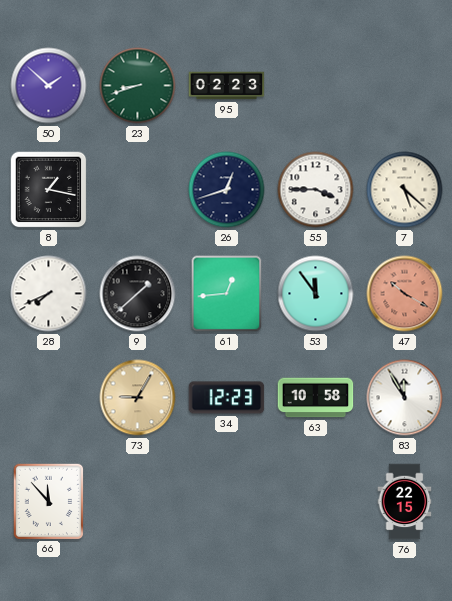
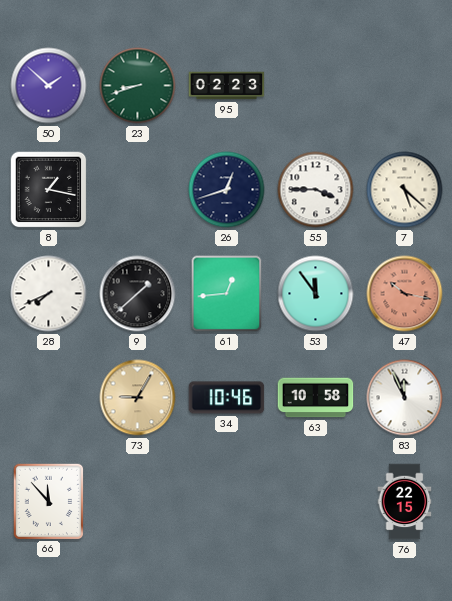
47: 10:20 -> 10:17 (405, 294)
34: 12:23 -> 10:46 (227, 398)
83: 11:55 -> 11:56 (405, 398)
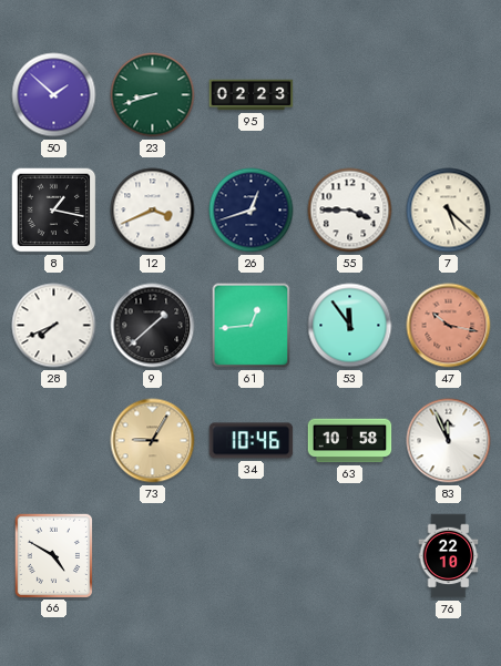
12: none -> 3:41 (153, 211)
66: 11:53 -> 4:50 (53, 555)
76: 22:15 -> 22:10 (449, 556)
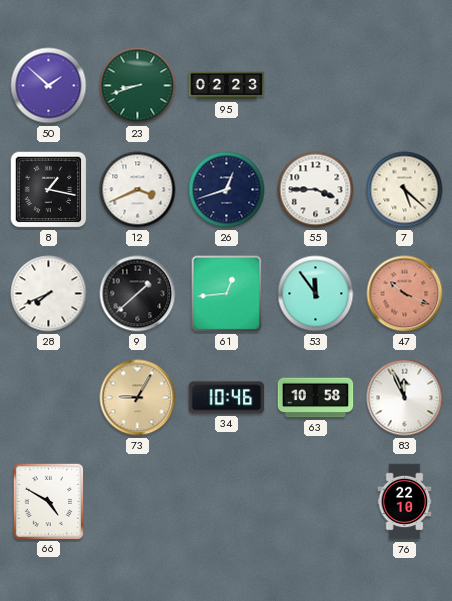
47: 10:17 -> 10:19 (405, 294)
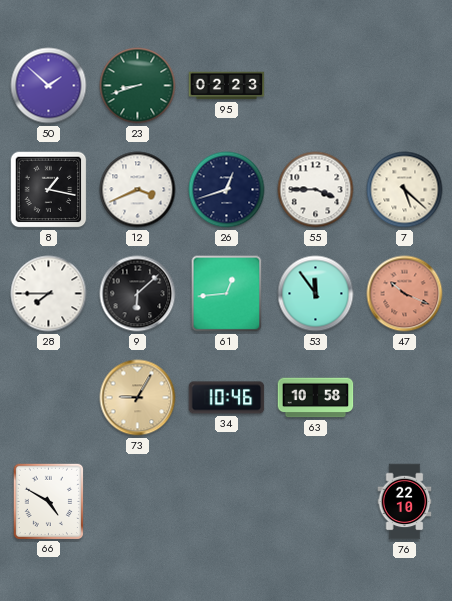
28: 7:41 -> 7:45 (49, 294)
9: 1:38 -> 6:08 (138, 294)
83: 11:56 -> none (405, 398)
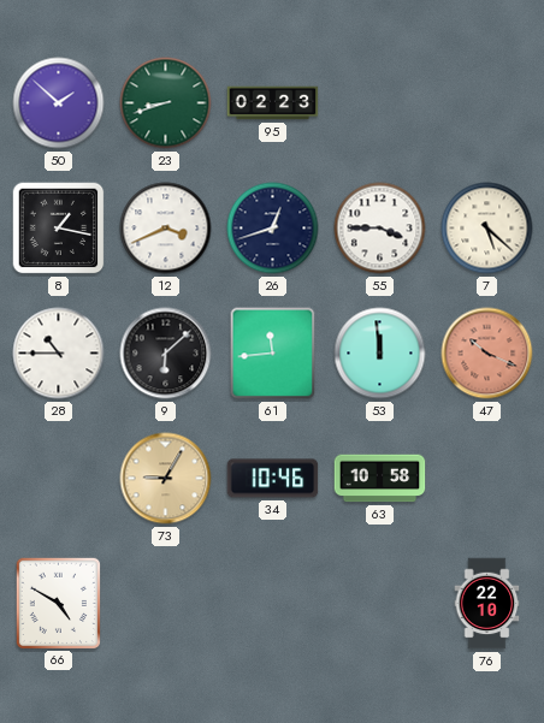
28: 7:45 -> 10:45 (59, 354)
61: 12:44 -> 11:44 (273, 354)
53: 11:54 -> 11:59 (380, 354)
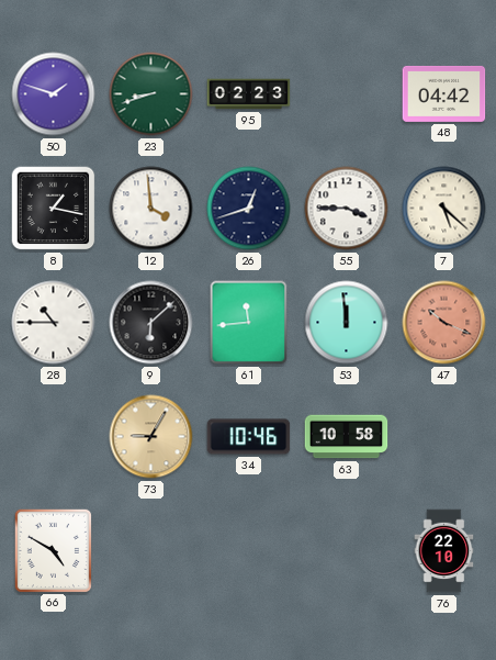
50: 1:52 -> 1:48 (54, 94)
48: none -> 04:42 (444, 93)
12: 3:41 -> 3:59 (151, 209)
